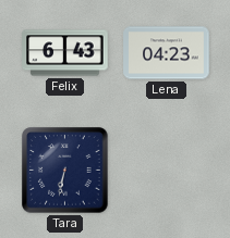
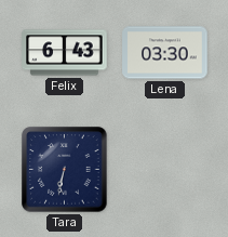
Lena: 04:23 -> 03:30 (165, 53)
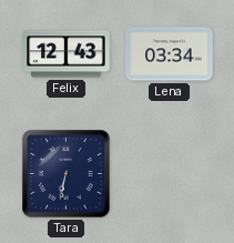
Felix: 6:43 -> 12:43 (67, 54)
Lena: 03:30 -> 03:34 (170, 54)
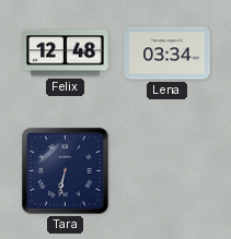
Felix: 12:43 -> 12:48 (66, 53)
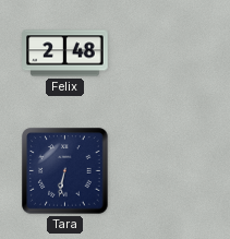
Felix: 12:48 -> 2:48 (65, 53)
Lena: 03:34 -> none (168, 53)
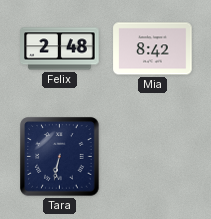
Mia: none -> 8:42 (153, 49)
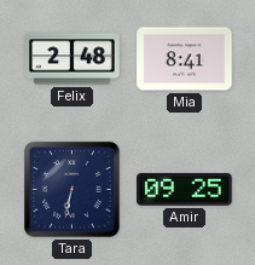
Mia: 8:42 -> 8:41 (185, 59)
Amir: none -> 09:25 (185, 190)
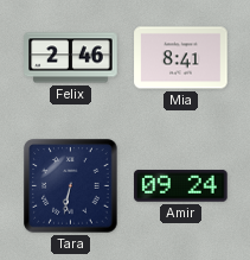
Felix: 2:48 -> 2:46 (71, 58)
Amir: 09:25 -> 09:24 (181, 186)
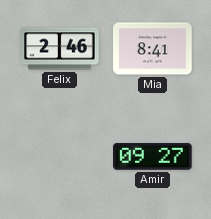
Tara: 6:32 -> none (71, 186)
Amir: 09:24 -> 09:27 (153, 157)
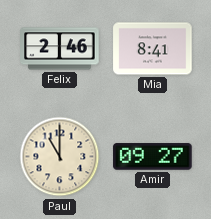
Paul: none -> 11:00 (60, 157)
